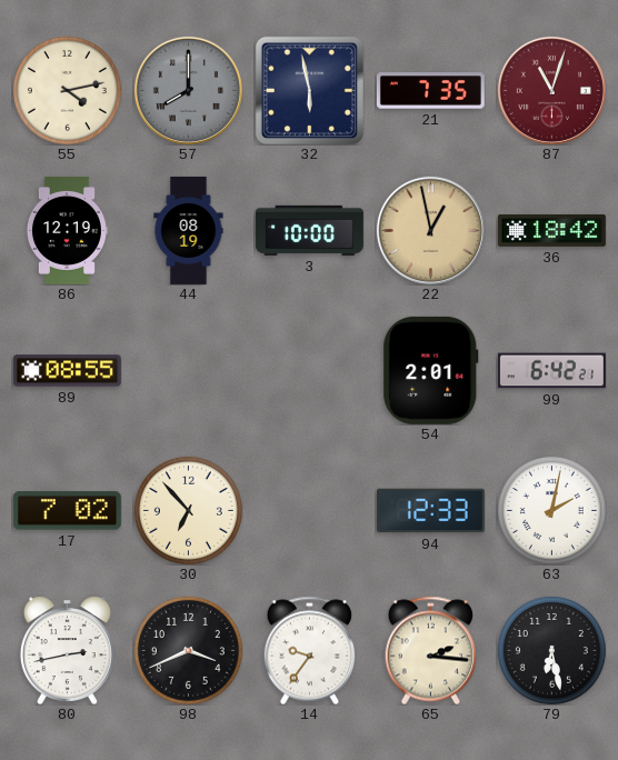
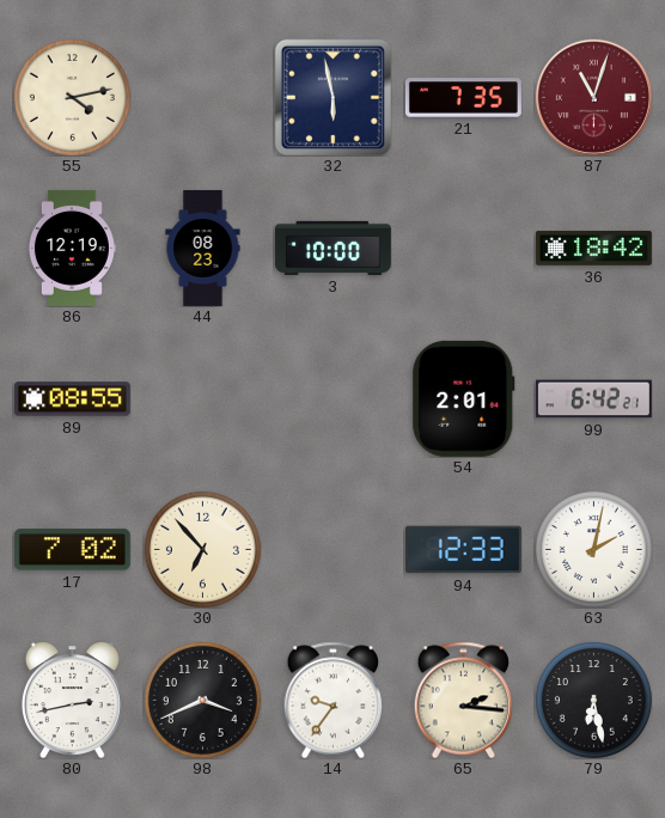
57: 8:00 -> none (188, 90)
44: 08:19 -> 08:23 (203, 248)
22: 12:58 -> none (430, 230)
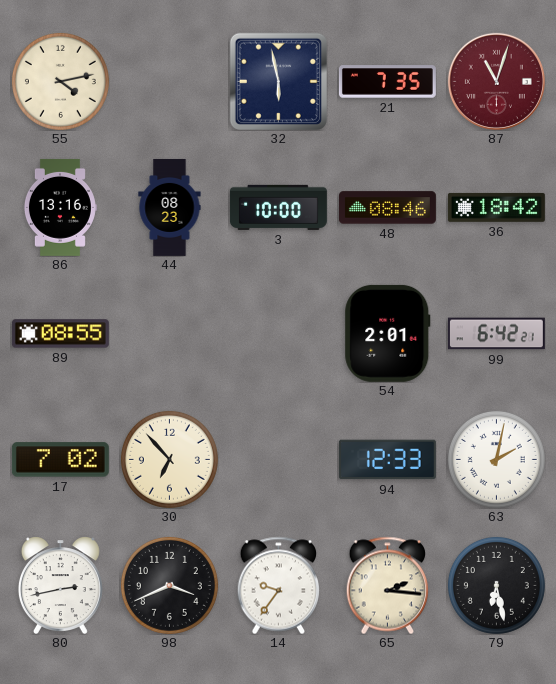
86: 12:19 -> 13:16 (60, 207)
48: none -> 08:46 (387, 208)
